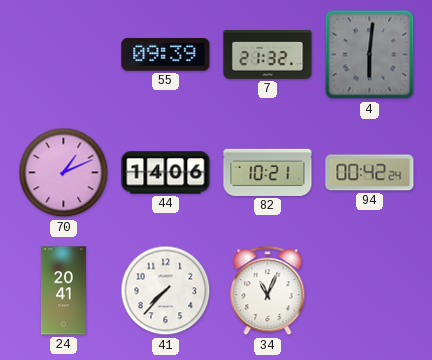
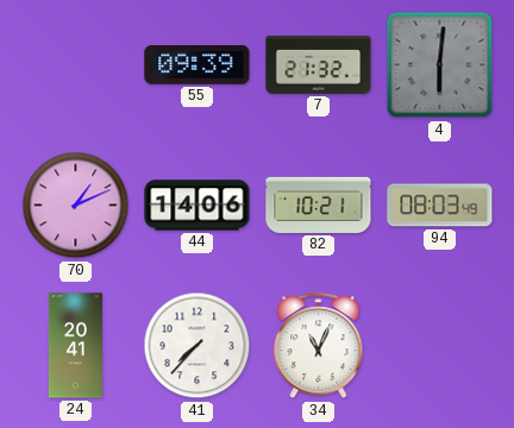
94: 00:42 -> 08:03 (440, 206)
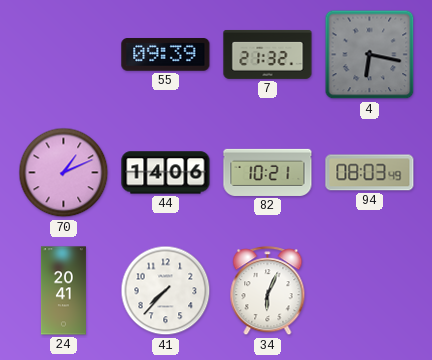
4: 6:01 -> 6:17 (370, 55)
34: 11:04 -> 6:04 (268, 291)
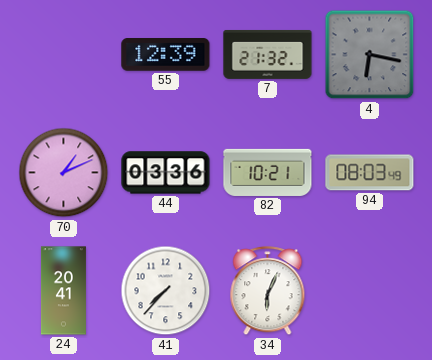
55: 09:39 -> 12:39 (166, 55)
44: 14:06 -> 03:36 (166, 173)
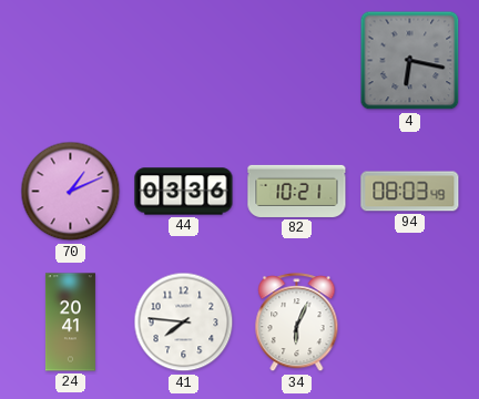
55: 12:39 -> none (166, 55)
7: 21:32 -> none (268, 54)
41: 7:37 -> 7:46 (184, 323)
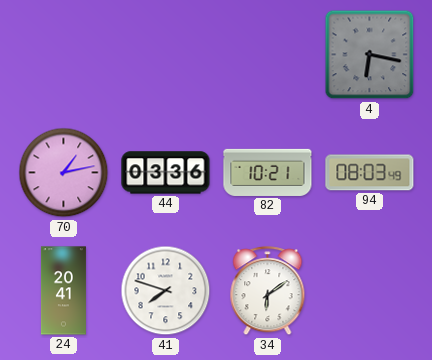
70: 1:11 -> 1:13 (64, 173)
41: 7:46 -> 7:48 (166, 291)
34: 6:04 -> 6:09 (268, 291)
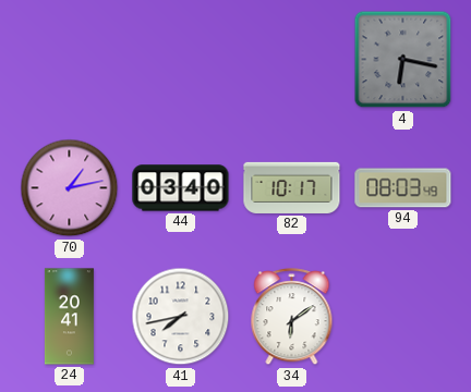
44: 03:36 -> 03:40 (181, 188)
82: 10:21 -> 10:17 (292, 187)
41: 7:48 -> 7:43 (181, 317)
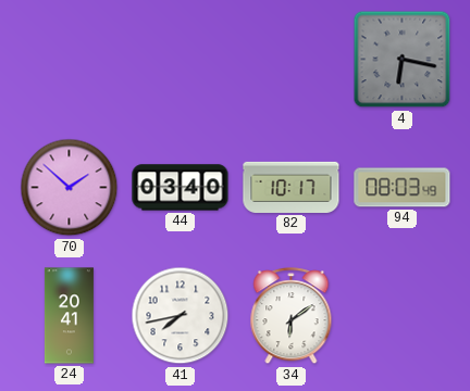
70: 1:13 -> 1:52 (70, 188)
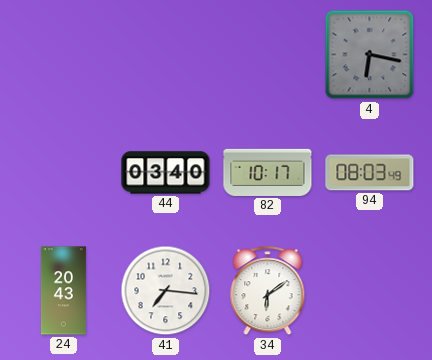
70: 1:52 -> none (70, 188)
24: 20:41 -> 20:43 (63, 291)
41: 7:43 -> 7:16 (166, 291)
